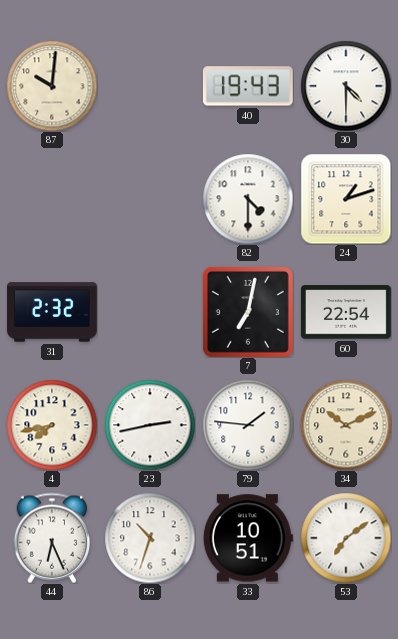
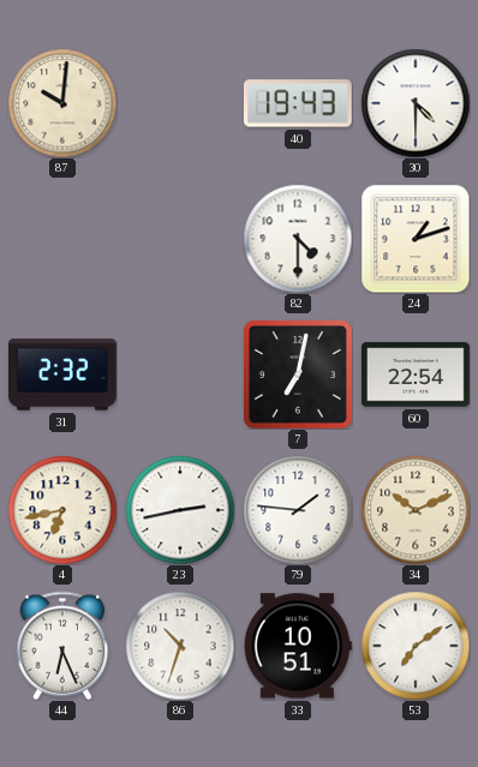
4: 7:43 -> 6:43 (62, 510)
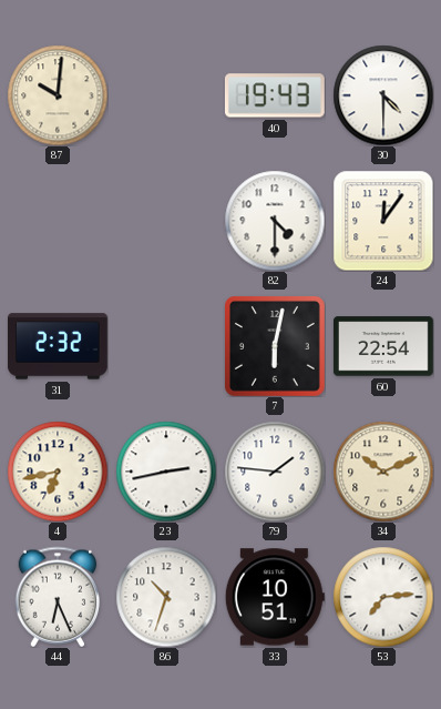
24: 1:12 -> 12:06 (383, 221)
7: 7:02 -> 6:02 (275, 346)
53: 7:09 -> 7:14 (383, 597)
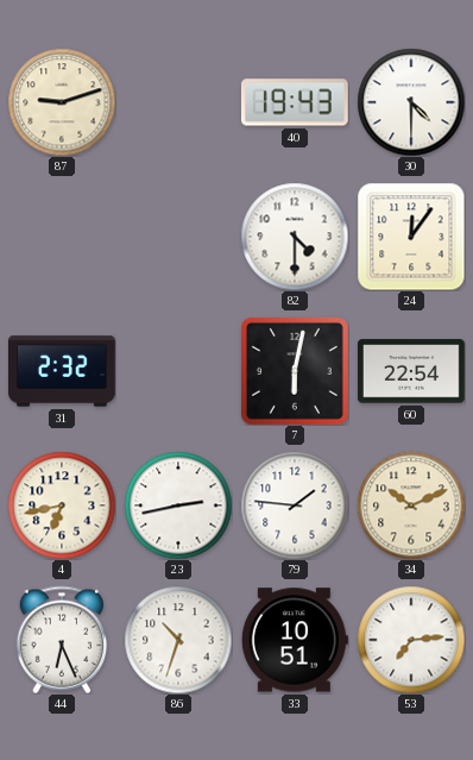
87: 10:01 -> 9:12 (62, 102)
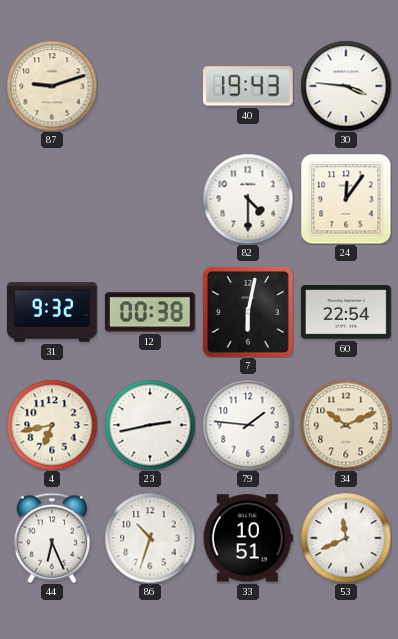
30: 4:30 -> 3:46 (346, 86)
31: 2:32 -> 9:32 (53, 312)
12: none -> 00:38 (150, 312)
53: 7:14 -> 11:41 (346, 538)
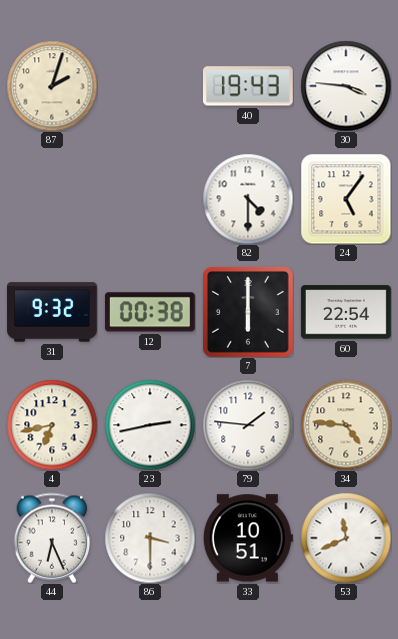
87: 9:12 -> 2:03 (52, 86)
24: 12:06 -> 5:06 (346, 199)
7: 6:02 -> 6:00 (248, 312)
34: 10:11 -> 4:46 (346, 425)
86: 10:33 -> 3:30 (150, 538)
